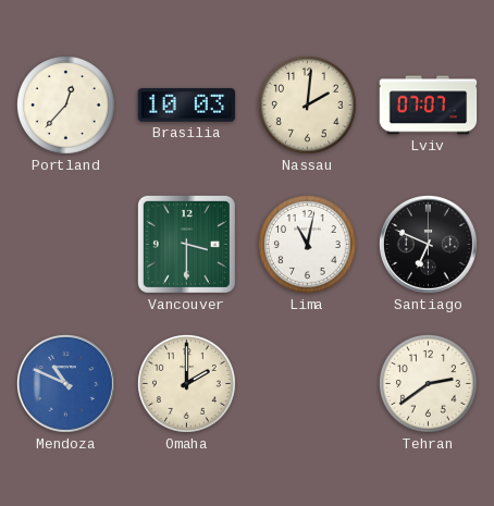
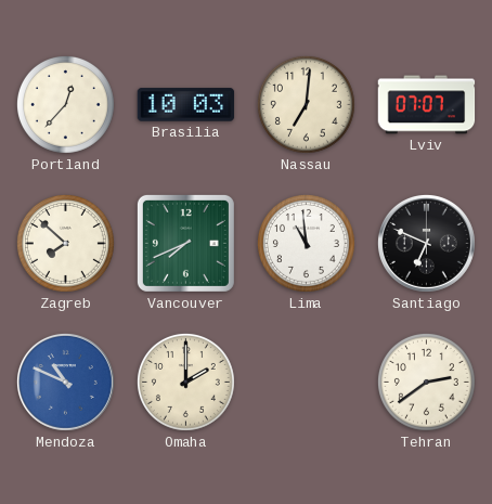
Nassau: 2:01 -> 7:01 (306, 104)
Zagreb: none -> 7:52 (65, 243)
Vancouver: 3:30 -> 7:41 (185, 243)
Lima: 11:02 -> 10:59 (306, 243)
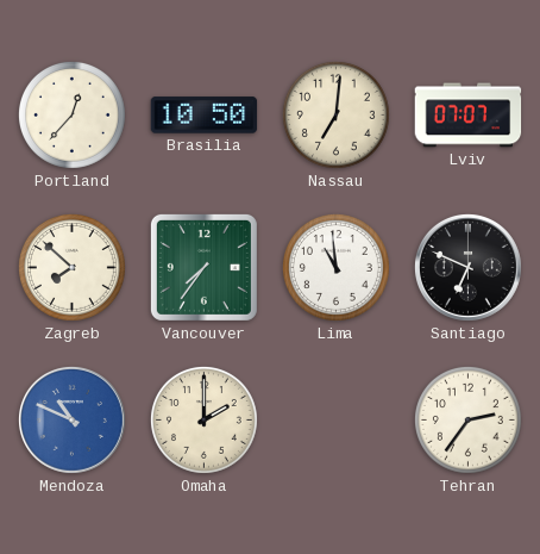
Brasilia: 10:03 -> 10:50 (205, 116)
Vancouver: 7:41 -> 7:36 (203, 267)
Tehran: 2:39 -> 2:36 (467, 419)
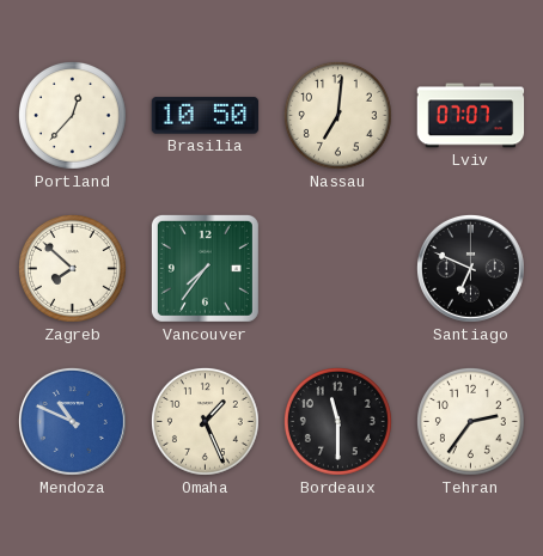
Lima: 10:59 -> none (335, 267)
Omaha: 2:00 -> 1:26 (205, 421)
Bordeaux: none -> 11:30 (337, 421)
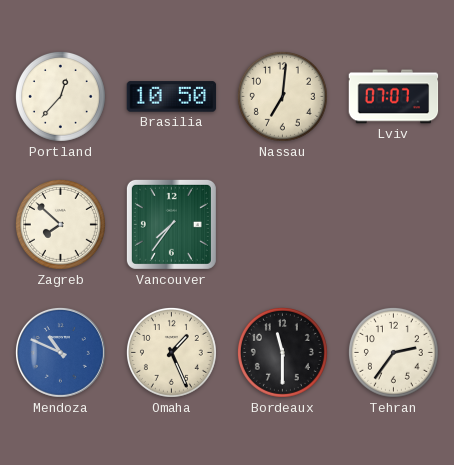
Santiago: 6:49 -> none (470, 268)
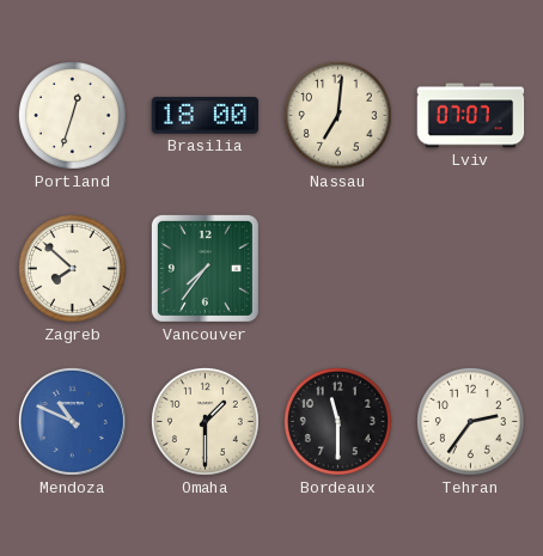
Portland: 12:37 -> 12:33 (72, 115)
Brasilia: 10:50 -> 18:00 (206, 116)
Omaha: 1:26 -> 1:30 (205, 421)
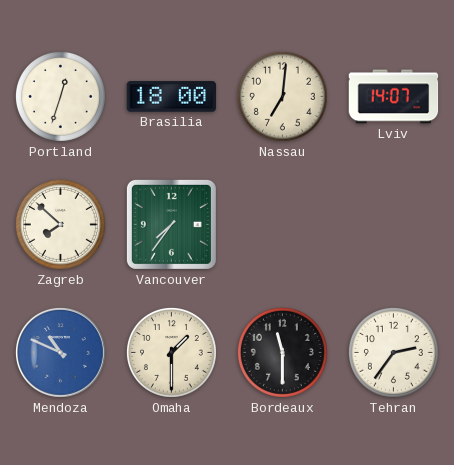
Lviv: 07:07 -> 14:07 (394, 97)
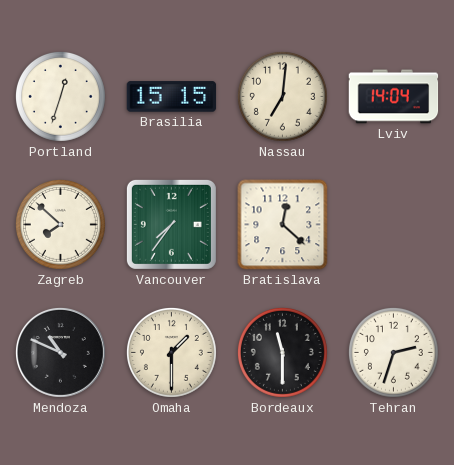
Brasilia: 18:00 -> 15:15 (172, 97)
Lviv: 14:07 -> 14:04 (394, 97)
Bratislava: none -> 12:22 (283, 225)
Mendoza dial: blue -> black (60, 352)
Tehran: 2:36 -> 2:33 (393, 352)
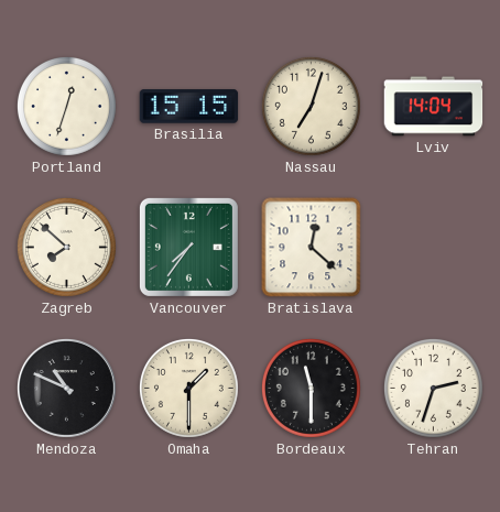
Nassau: 7:01 -> 7:03 (311, 106)
